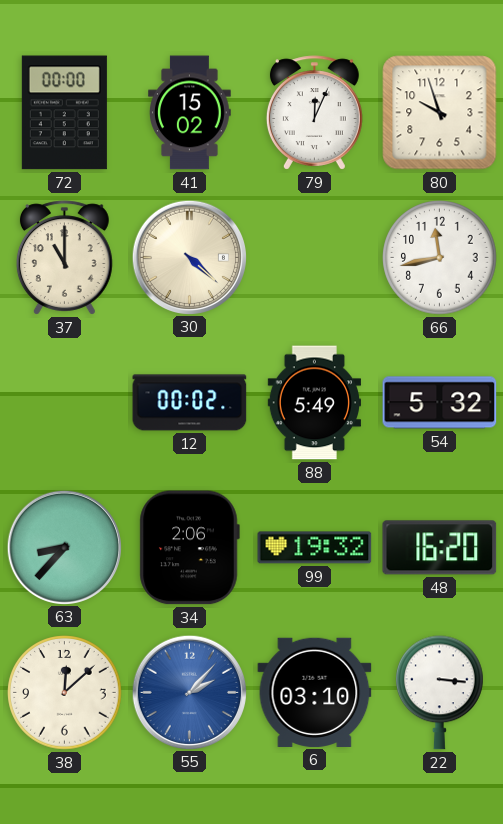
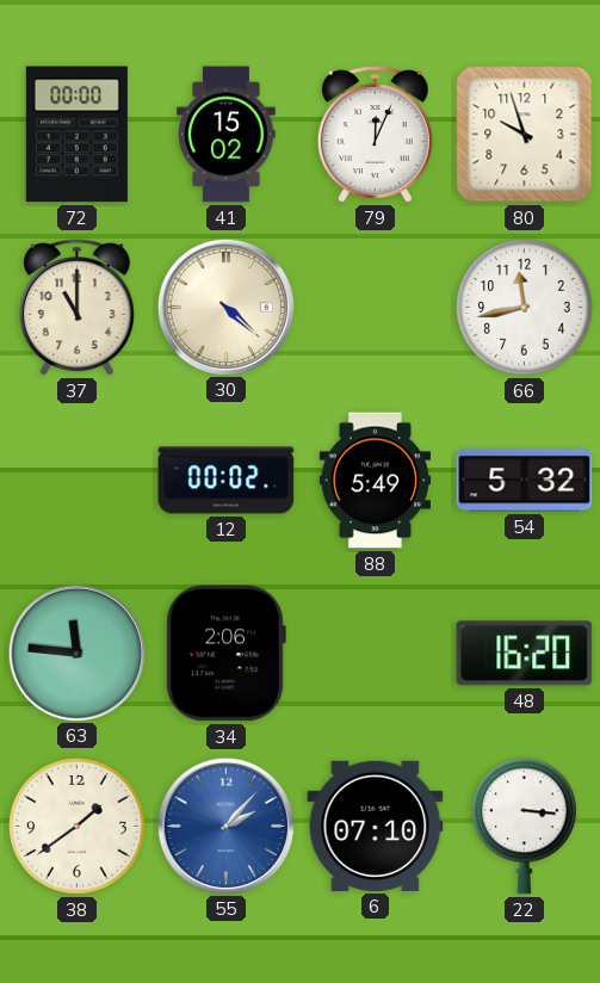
63: 8:37 -> 11:46 (76, 653)
99: 19:32 -> none (315, 548)
38: 12:08 -> 1:39 (78, 827)
6: 03:10 -> 07:10 (376, 826)
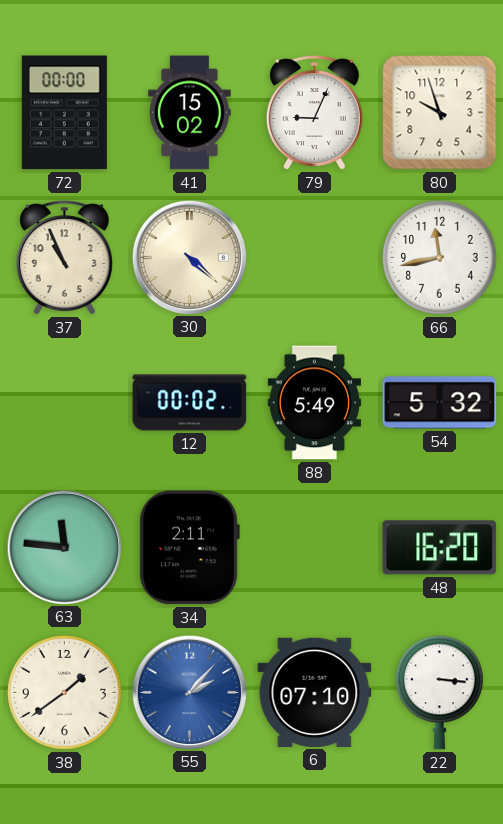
79: 12:04 -> 9:04 (314, 113)
37: 11:00 -> 10:56 (64, 258)
34: 2:06 -> 2:11 (189, 548)
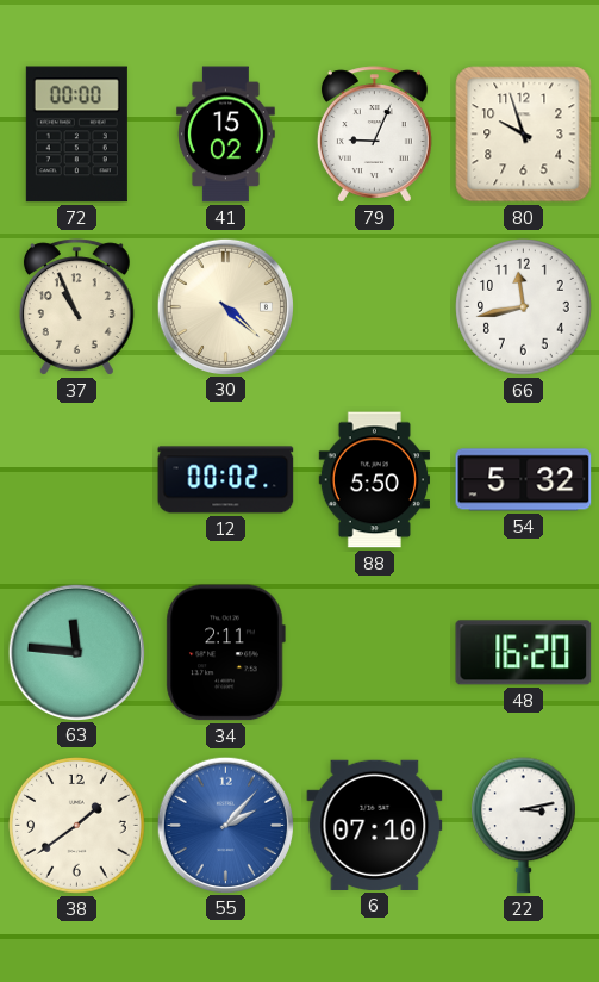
88: 5:49 -> 5:50 (374, 480)
22: 3:16 -> 3:13 (524, 826)
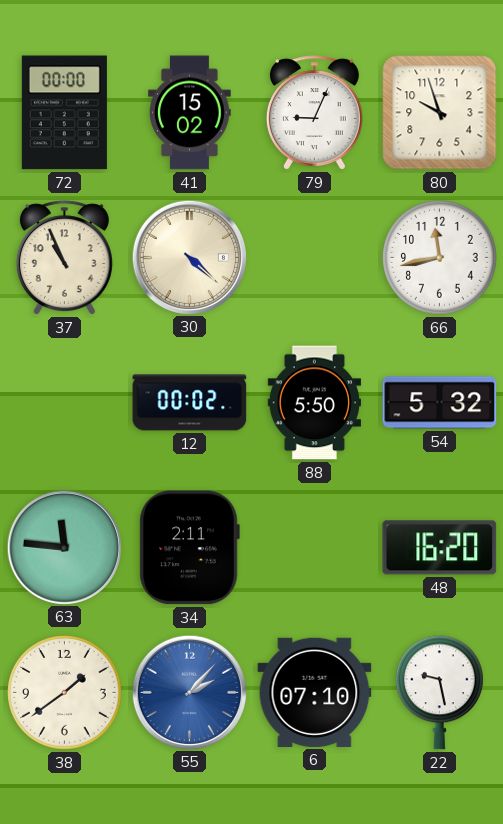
22: 3:13 -> 9:28 (440, 693)
